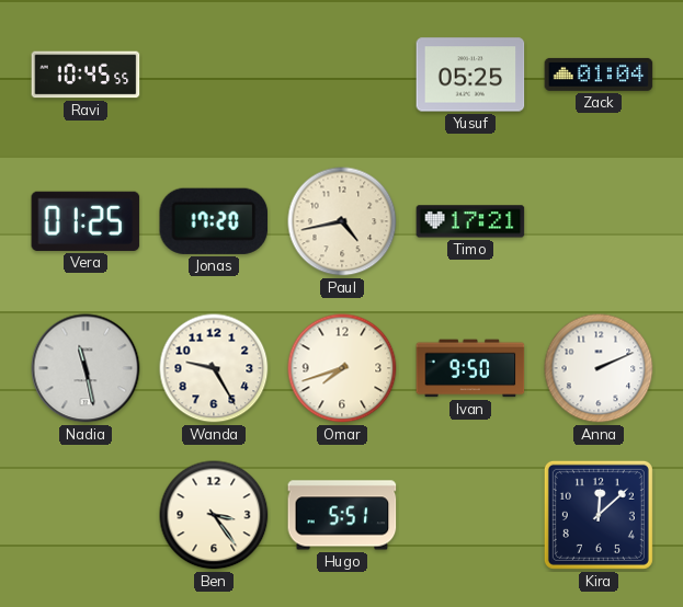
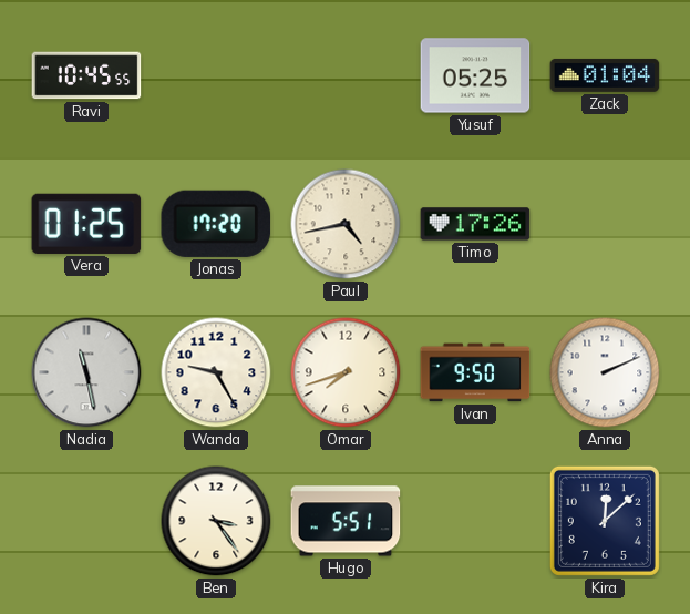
Timo: 17:21 -> 17:26 (475, 224)
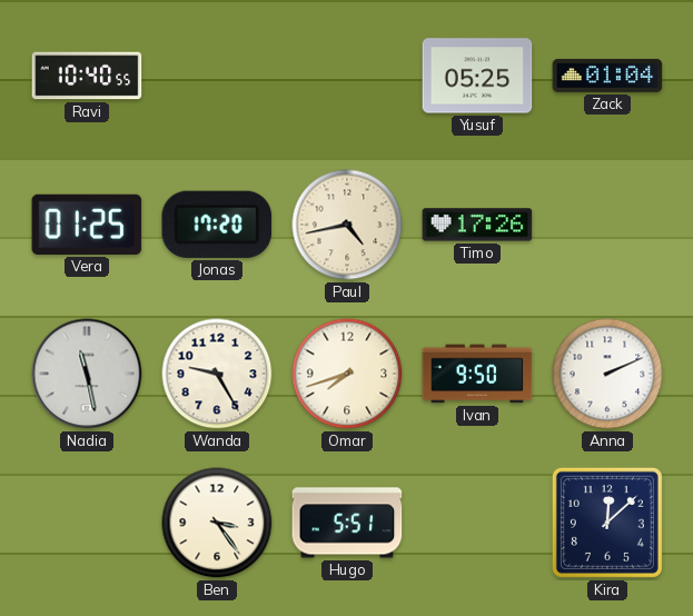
Ravi: 10:45 -> 10:40 (87, 76)
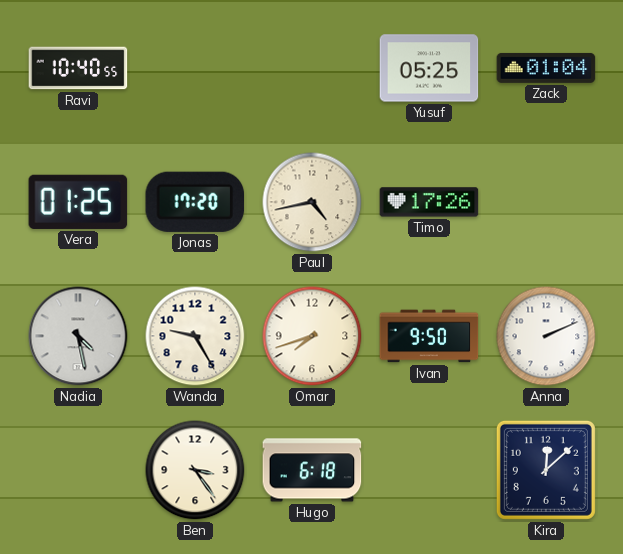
Nadia: 11:28 -> 4:28 (78, 336)
Hugo: 5:51 -> 6:18 (312, 470)
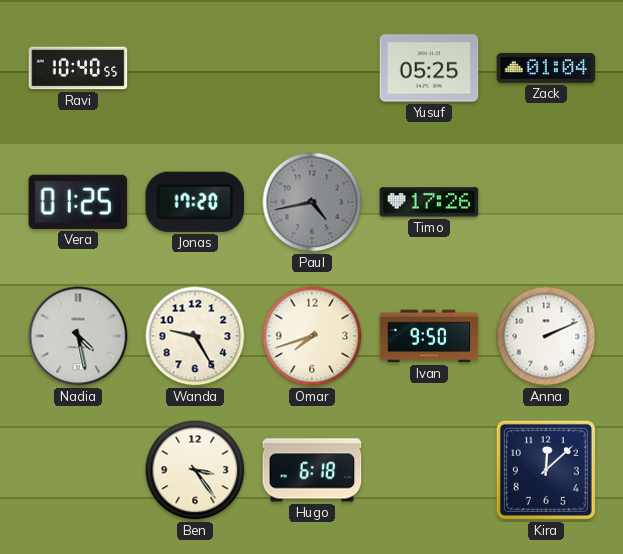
Paul dial: cream -> grey (312, 202)
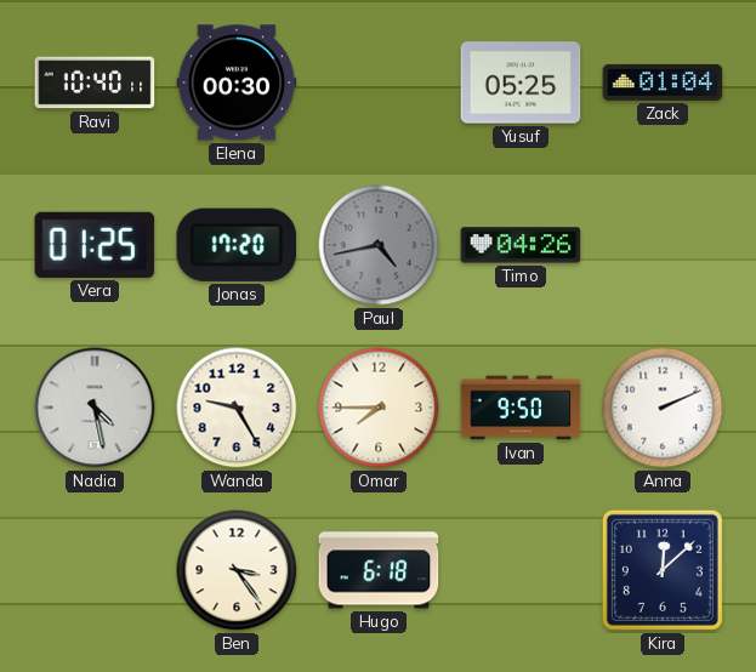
Ravi: 10:40:55 -> 10:40:11 (95, 82)
Elena: none -> 00:30 (237, 82)
Timo: 17:26 -> 04:26 (521, 245)
Omar: 7:42 -> 7:45 (379, 408)
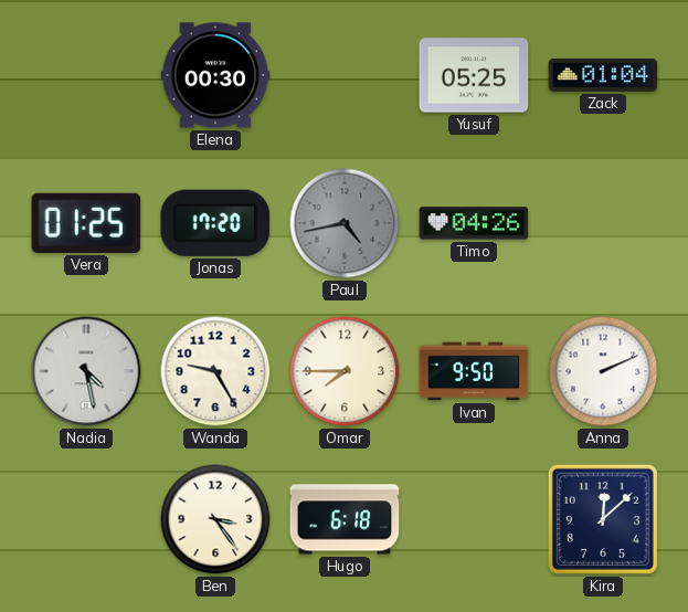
Ravi: 10:40 -> none (95, 82)
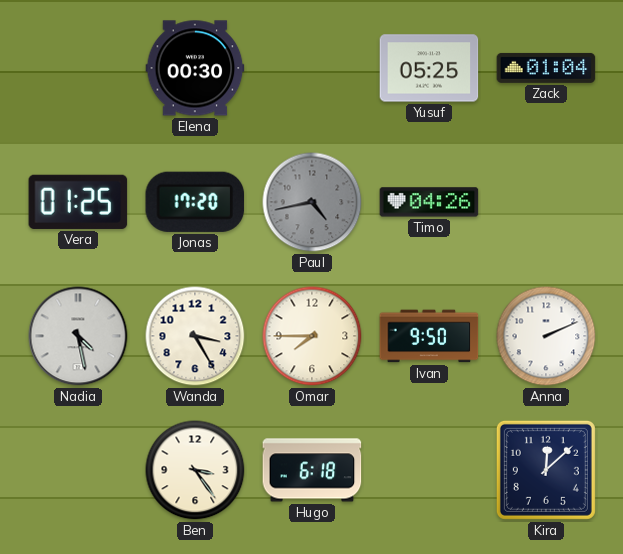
Wanda: 9:25 -> 3:25 (195, 336)
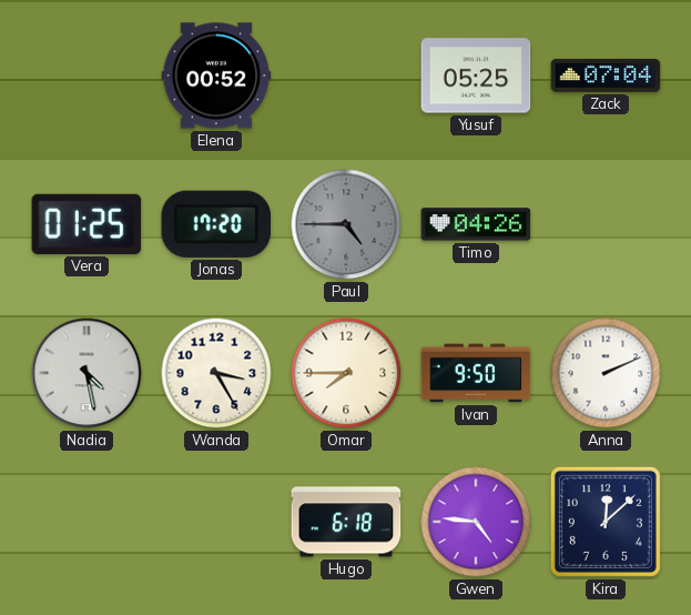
Elena: 00:30 -> 00:52 (216, 75)
Zack: 01:04 -> 07:04 (606, 75)
Paul: 4:43 -> 4:45 (346, 224)
Ben: 3:24 -> none (195, 470)
Gwen: none -> 4:46 (476, 522)
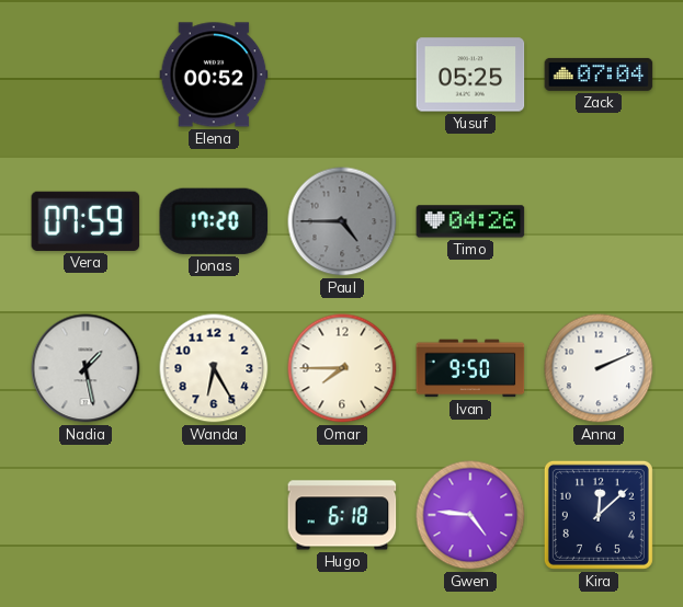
Vera: 01:25 -> 07:59 (86, 221)
Nadia: 4:28 -> 1:28 (86, 368)
Wanda: 3:25 -> 6:25 (214, 368)
